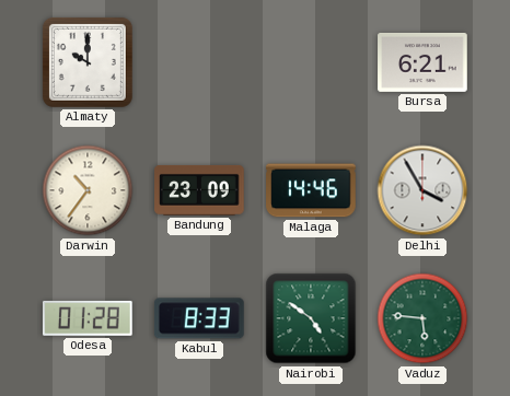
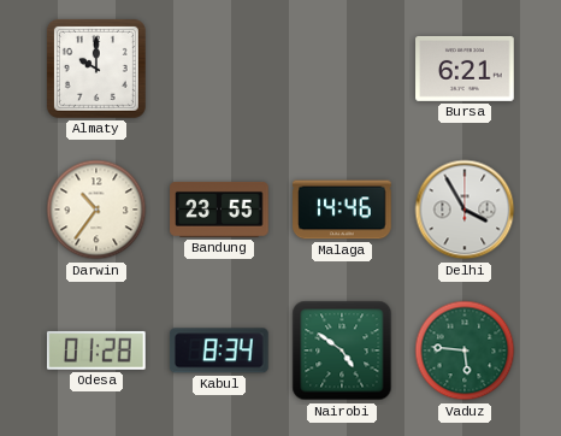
Bandung: 23:09 -> 23:55 (219, 210)
Kabul: 8:33 -> 8:34 (219, 350)
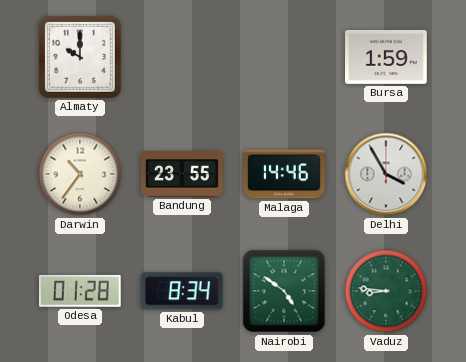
Bursa: 6:21 -> 1:59 (386, 57)
Vaduz: 5:46 -> 8:46 (386, 291)
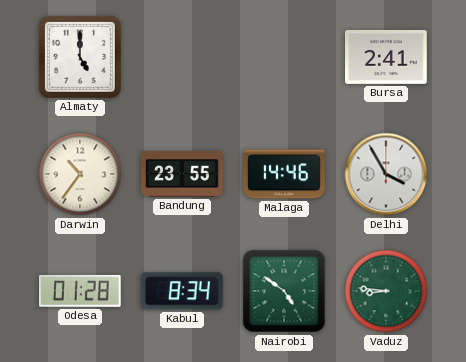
Almaty: 10:00 -> 5:00 (80, 57)
Bursa: 1:59 -> 2:41 (386, 57)
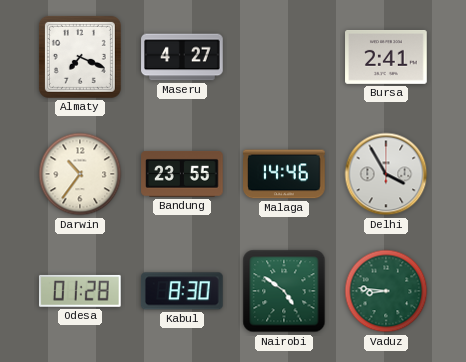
Almaty: 5:00 -> 7:19 (80, 57)
Maseru: none -> 4:27 (182, 57)
Kabul: 8:34 -> 8:30 (182, 291)
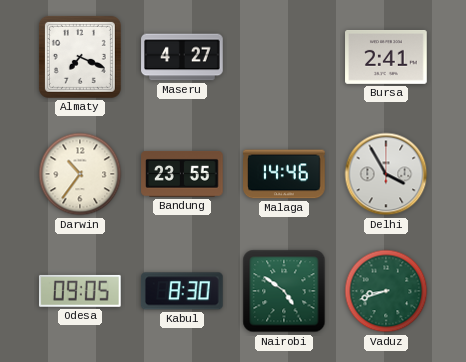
Odesa: 01:28 -> 09:05 (80, 291)
Vaduz: 8:46 -> 8:42 (386, 291)
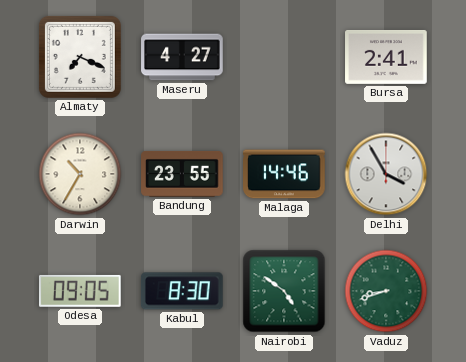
Darwin: 10:36 -> 10:35 (80, 174)
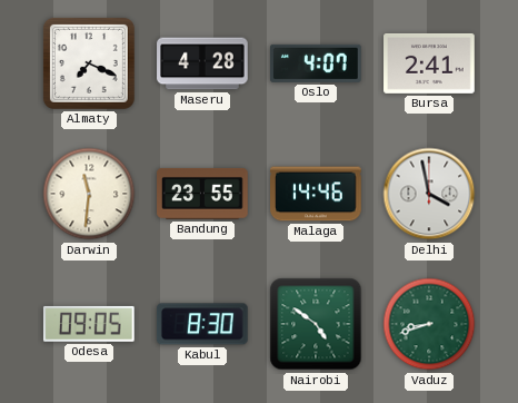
Maseru: 4:27 -> 4:28 (202, 63)
Oslo: none -> 4:07 (317, 63)
Darwin: 10:35 -> 11:31 (89, 194)
Delhi: 3:55 -> 3:58 (429, 194)
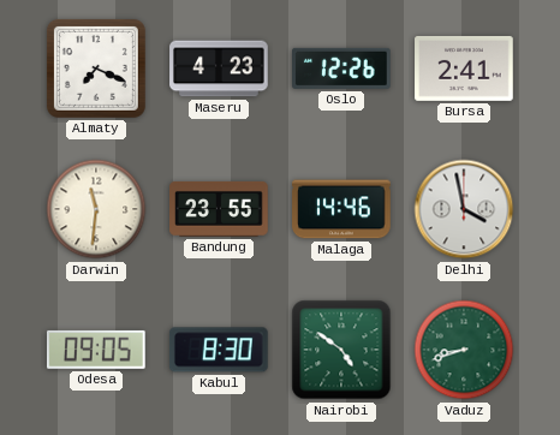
Maseru: 4:28 -> 4:23 (219, 68)
Oslo: 4:07 -> 12:26 (342, 68)
